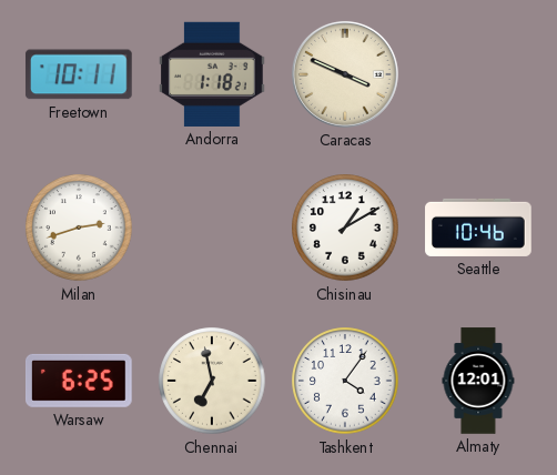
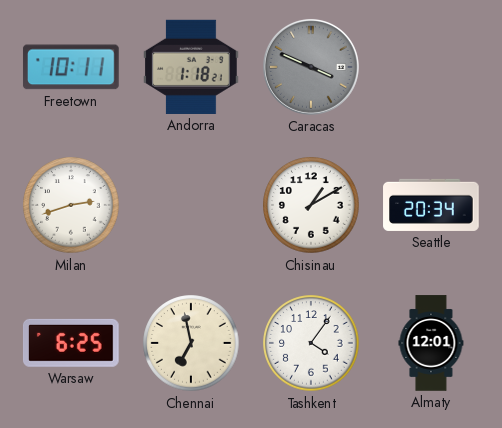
Caracas dial: cream -> grey (311, 67)
Seattle: 10:46 -> 20:34 (431, 205)
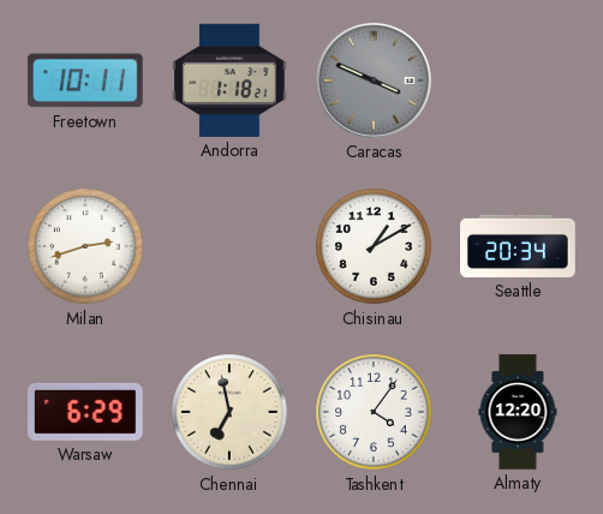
Warsaw: 6:25 -> 6:29 (85, 412)
Almaty: 12:01 -> 12:20 (518, 412)
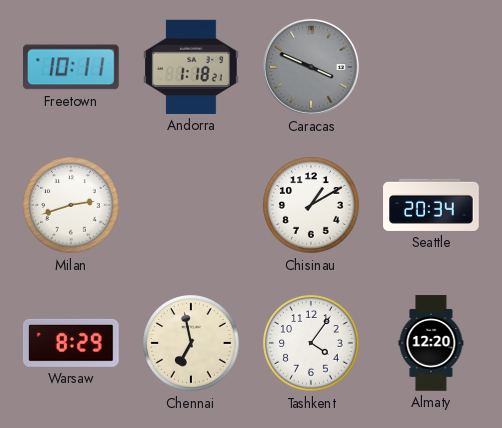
Warsaw: 6:29 -> 8:29 (71, 343)
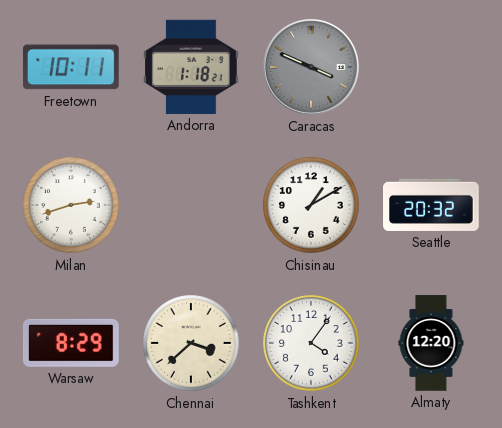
Seattle: 20:34 -> 20:32 (431, 205)
Chennai: 6:58 -> 3:38 (191, 343)
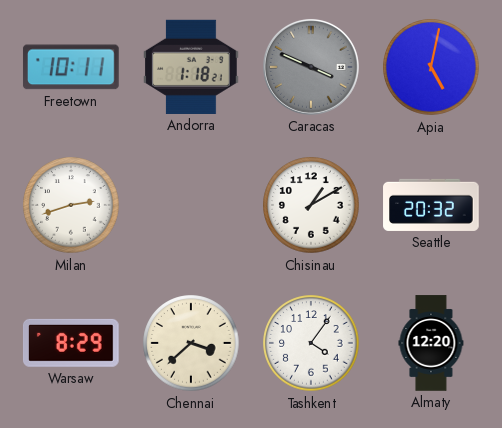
Apia: none -> 5:02 (431, 67)
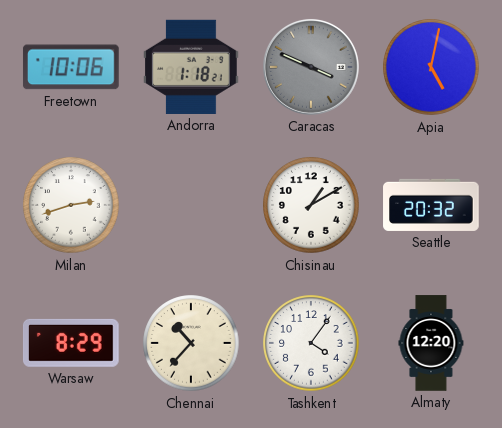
Freetown: 10:11 -> 10:06 (71, 67)
Chennai: 3:38 -> 10:37 (191, 343)
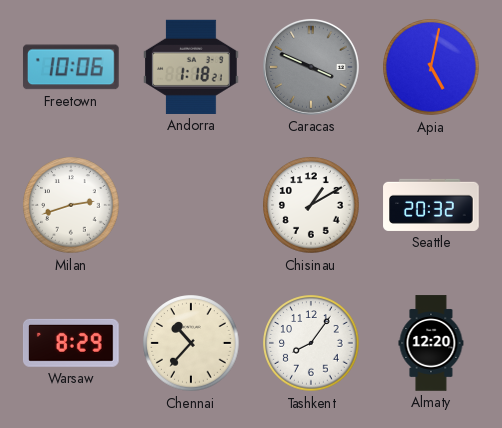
Tashkent: 4:06 -> 8:06 (311, 343)
